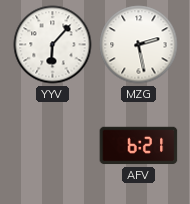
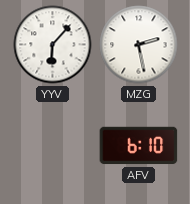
AFV: 6:21 -> 6:10 (139, 146)
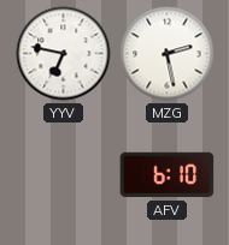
YYV: 6:07 -> 6:47 (64, 54)
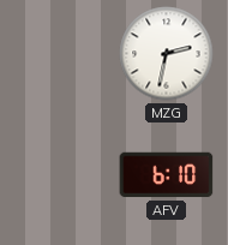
YYV: 6:47 -> none (64, 54)
MZG: 2:28 -> 2:32 (167, 54)
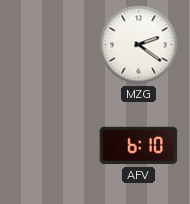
MZG: 2:32 -> 2:21 (139, 45)
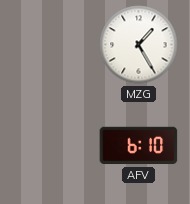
MZG: 2:21 -> 1:25 (139, 45)
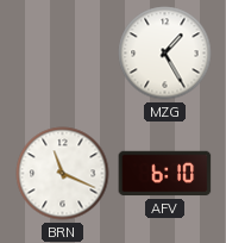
BRN: none -> 11:19 (63, 174)
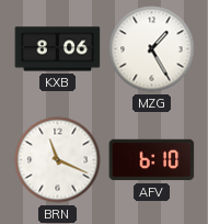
KXB: none -> 8:06 (58, 49)
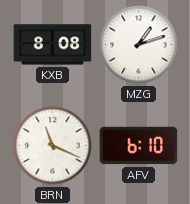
KXB: 8:06 -> 8:08 (53, 45)
MZG: 1:25 -> 1:12 (139, 45)
